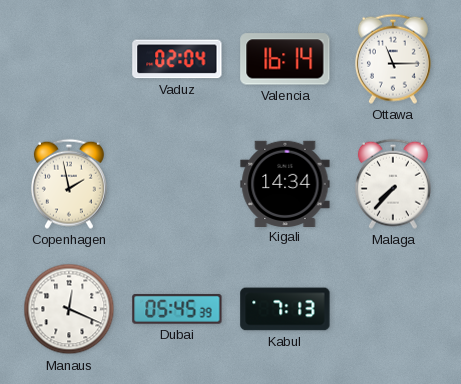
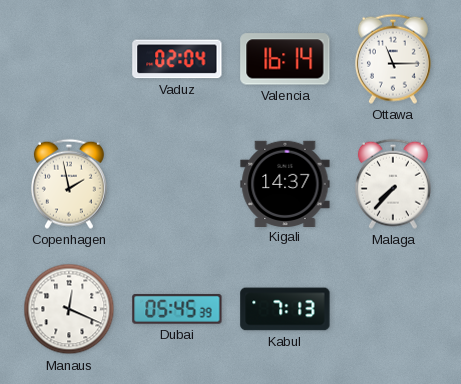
Kigali: 14:34 -> 14:37 (285, 183)
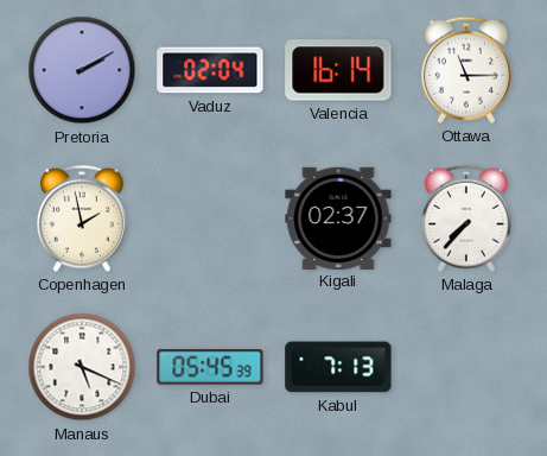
Pretoria: none -> 2:10 (82, 70)
Kigali: 14:37 -> 02:37 (338, 217)
Manaus: 12:19 -> 5:19 (82, 367)
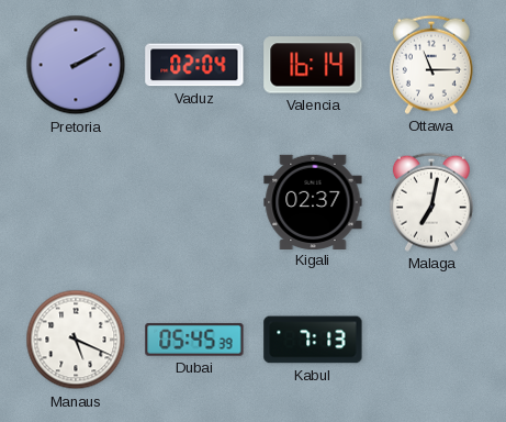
Copenhagen: 1:58 -> none (82, 218)
Malaga: 7:37 -> 7:02 (431, 202)
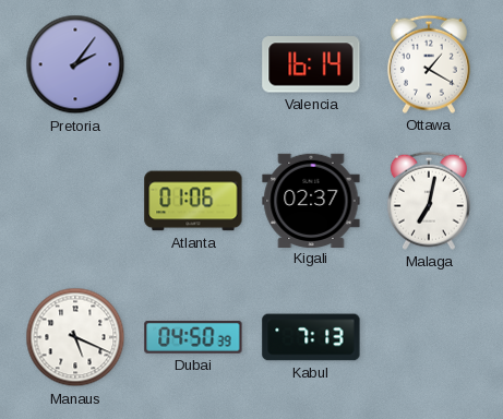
Pretoria: 2:10 -> 2:06 (75, 64)
Vaduz: 02:04 -> none (194, 65)
Ottawa: 11:15 -> 1:20 (429, 64)
Atlanta: none -> 01:06 (193, 201)
Dubai: 05:45 -> 04:50 (193, 337)
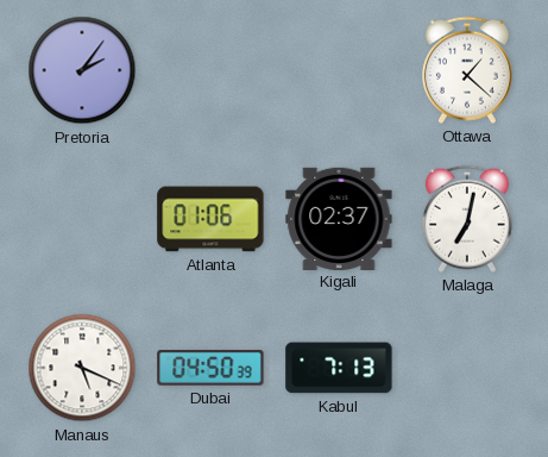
Valencia: 16:14 -> none (311, 64)
Ottawa: 1:20 -> 1:22 (467, 70)
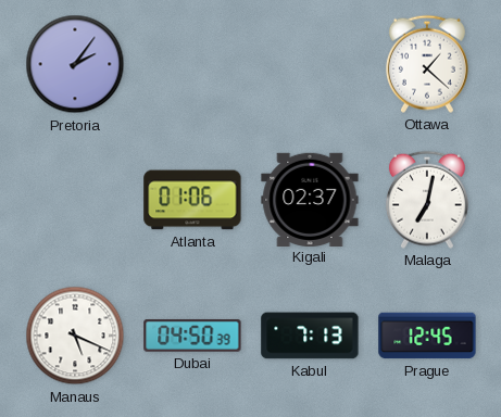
Prague: none -> 12:45 (427, 336)
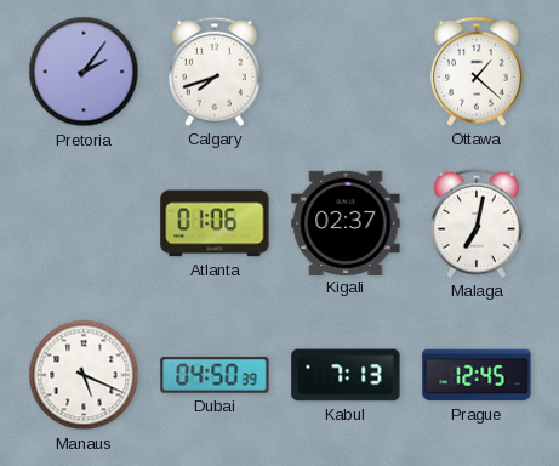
Calgary: none -> 7:42 (215, 72)
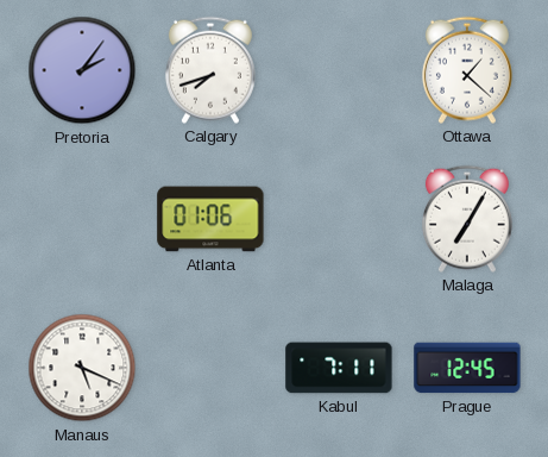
Kigali: 02:37 -> none (346, 222)
Malaga: 7:02 -> 7:05 (467, 219)
Dubai: 04:50 -> none (215, 375)
Kabul: 7:13 -> 7:11 (339, 368)
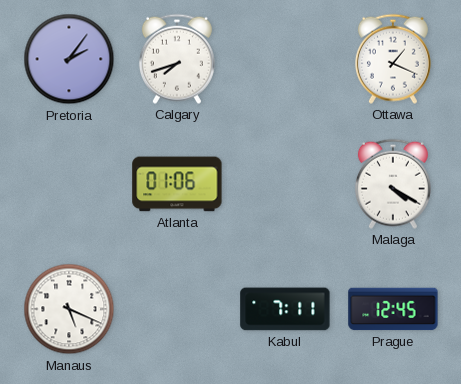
Ottawa: 1:22 -> 1:19 (393, 59)
Malaga: 7:05 -> 4:20 (393, 184)
